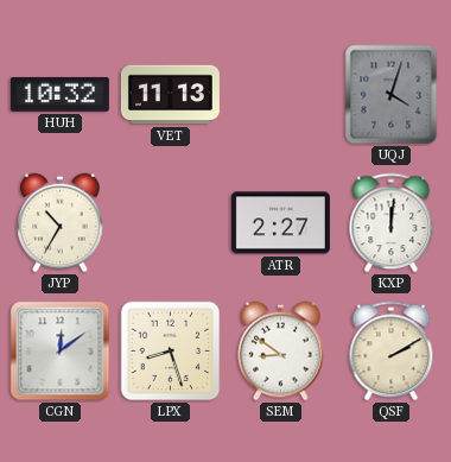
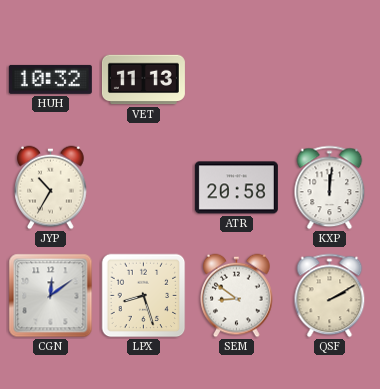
UQJ: 4:03 -> none (392, 95)
ATR: 2:27 -> 20:58 (236, 188)
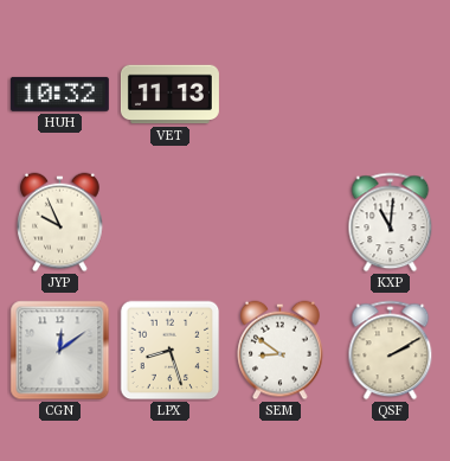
JYP: 10:35 -> 9:56 (60, 223)
ATR: 20:58 -> none (236, 188)
KXP: 12:01 -> 11:01 (391, 223)
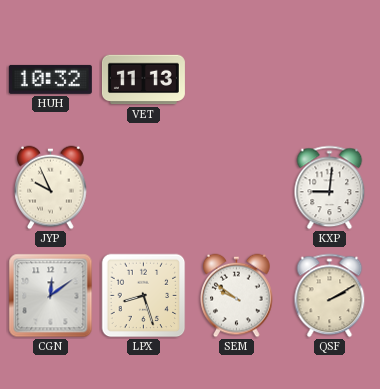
KXP: 11:01 -> 9:01 (330, 188)
SEM: 8:51 -> 9:51 (237, 296)
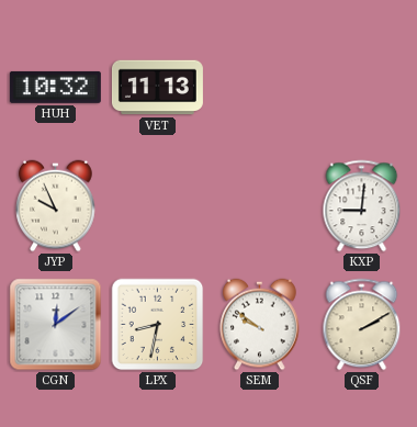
LPX: 8:27 -> 8:32 (158, 325)
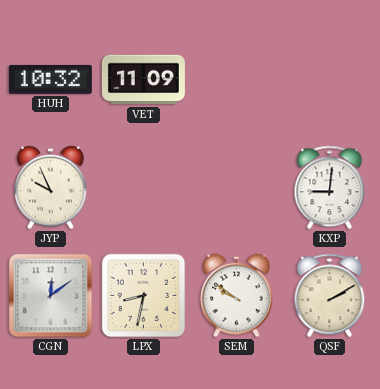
VET: 11:13 -> 11:09 (143, 80)
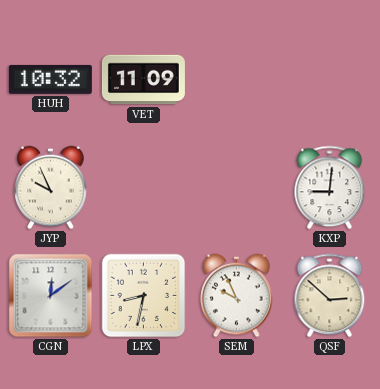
SEM: 9:51 -> 9:56 (237, 296)
QSF: 2:10 -> 2:52 (330, 296)
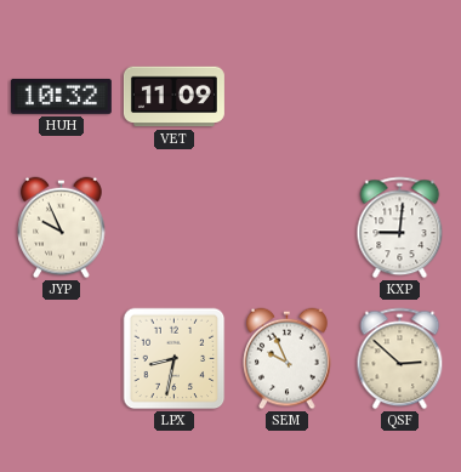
CGN: 12:09 -> none (51, 296)
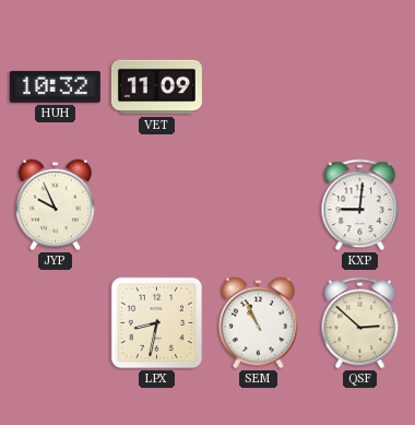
SEM: 9:56 -> 10:56 (259, 323)
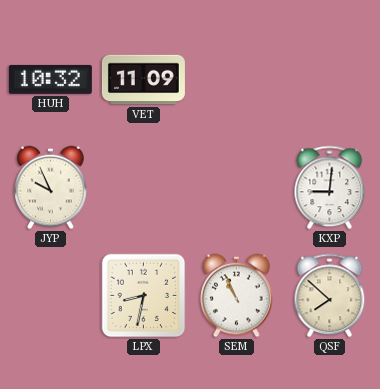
QSF: 2:52 -> 7:52 (330, 296)
